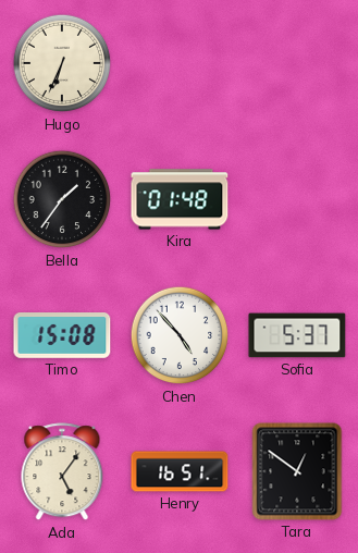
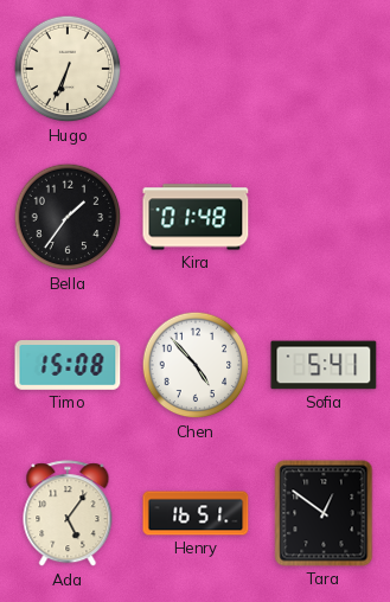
Sofia: 5:37 -> 5:41 (324, 365)
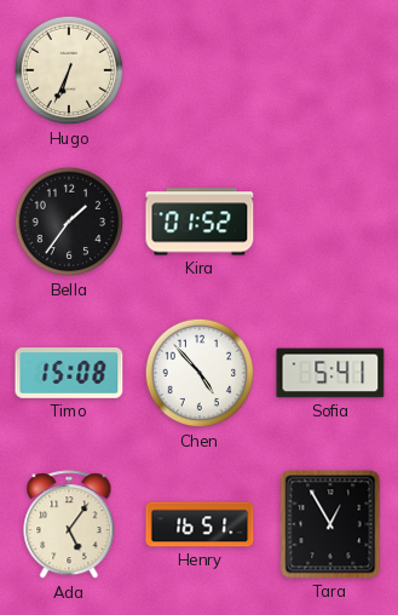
Kira: 01:48 -> 01:52 (200, 222)
Tara: 12:51 -> 12:55 (330, 524)
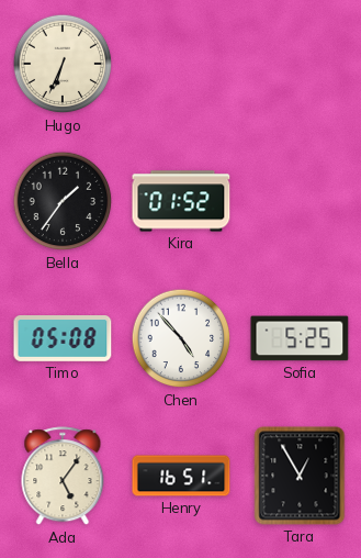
Timo: 15:08 -> 05:08 (63, 339)
Sofia: 5:41 -> 5:25 (300, 338)
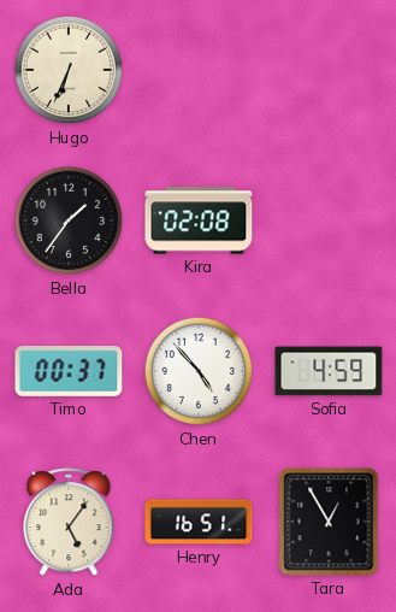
Kira: 01:52 -> 02:08 (199, 220)
Timo: 05:08 -> 00:37 (69, 372)
Sofia: 5:25 -> 4:59 (329, 371)
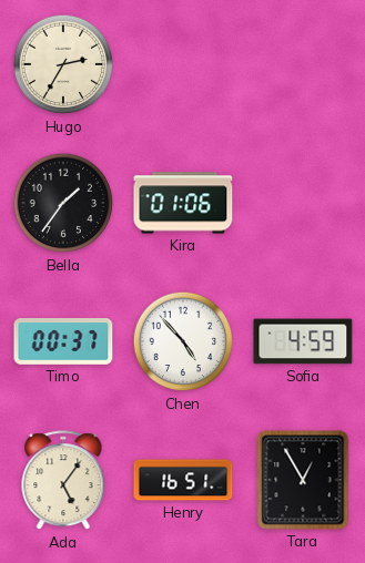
Hugo: 6:34 -> 2:35 (63, 64)
Kira: 02:08 -> 01:06 (183, 203)
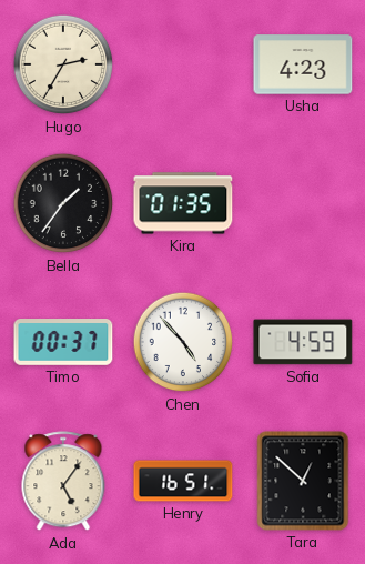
Usha: none -> 4:23 (303, 64)
Kira: 01:06 -> 01:35 (183, 203)
Tara: 12:55 -> 12:52 (303, 481)
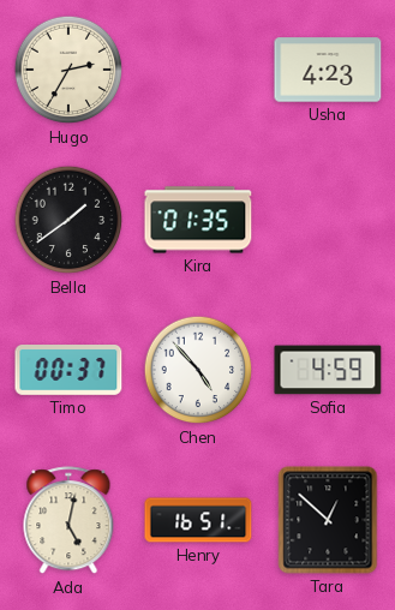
Bella: 1:36 -> 1:39 (68, 220)
Ada: 5:06 -> 5:02 (68, 521)
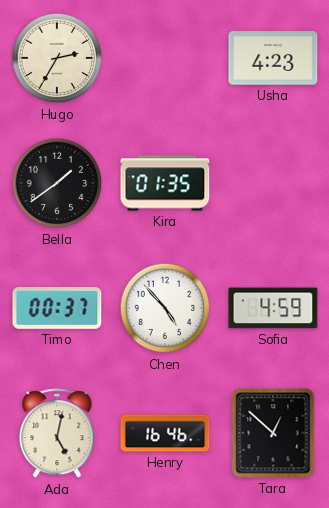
Henry: 16:51 -> 16:46 (165, 433)
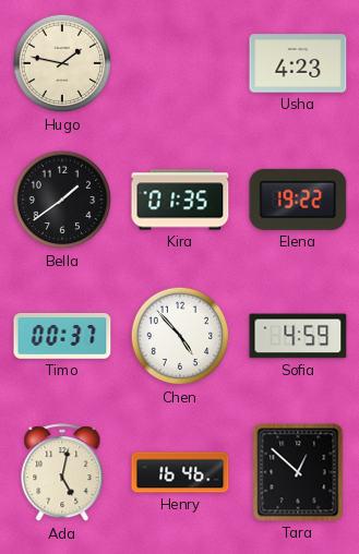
Hugo: 2:35 -> 1:47 (62, 63)
Elena: none -> 19:22 (298, 200)
